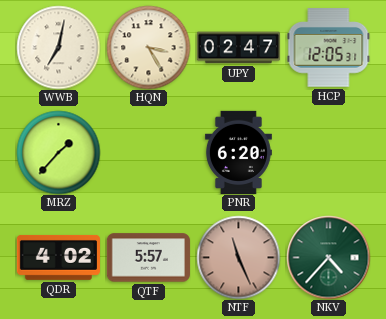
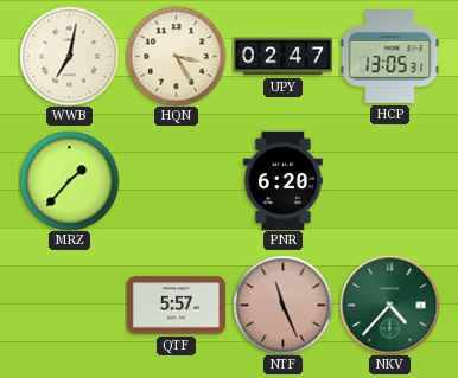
HCP: 12:05 -> 13:05 (389, 57)
QDR: 4:02 -> none (58, 257)
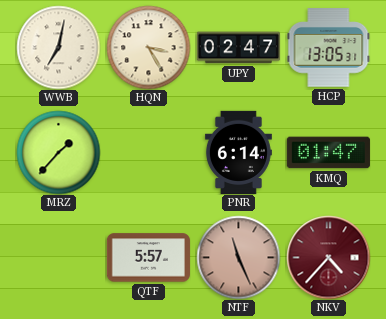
PNR: 6:20 -> 6:14 (238, 152)
KMQ: none -> 01:47 (328, 153)
NKV dial: green -> burgundy (328, 257)
